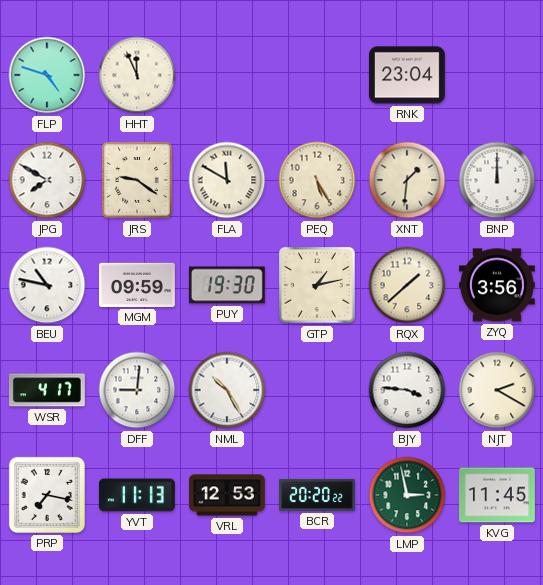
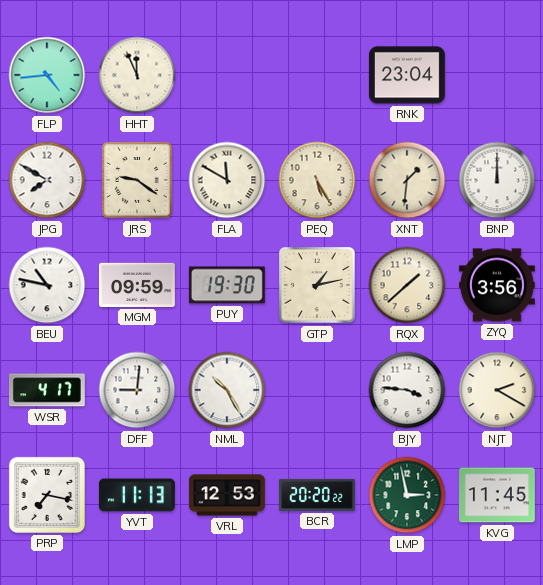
FLP: 4:48 -> 4:44 (47, 75)
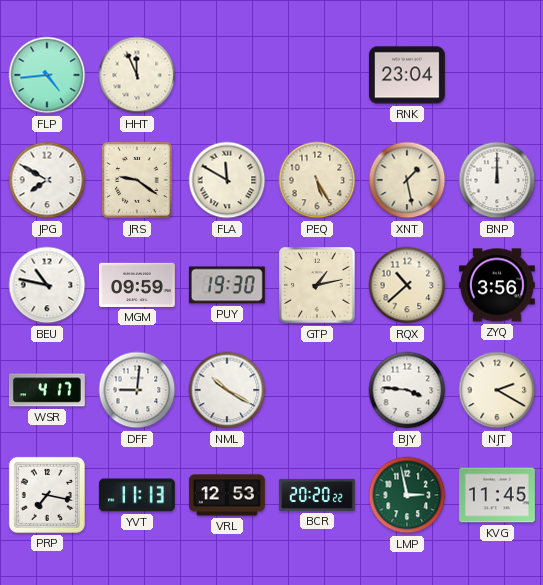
XNT: 1:31 -> 1:28 (407, 180)
RQX: 1:38 -> 10:38 (407, 285)
NML: 10:25 -> 10:20 (227, 390)
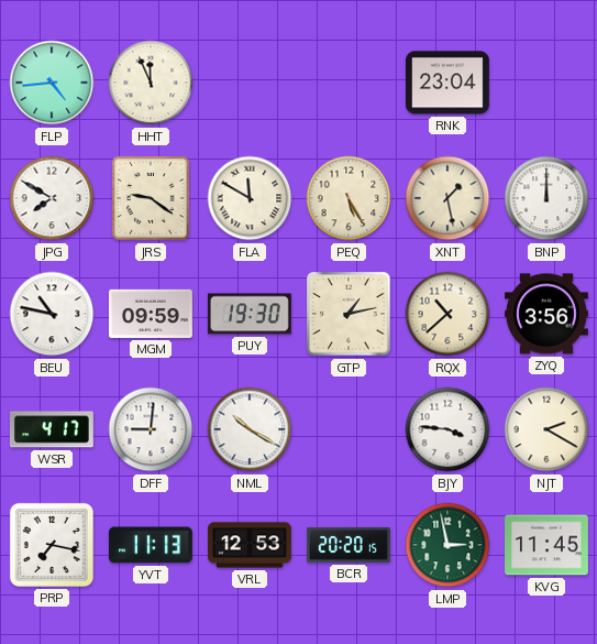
BCR: 20:20:22 -> 20:20:15 (350, 545)
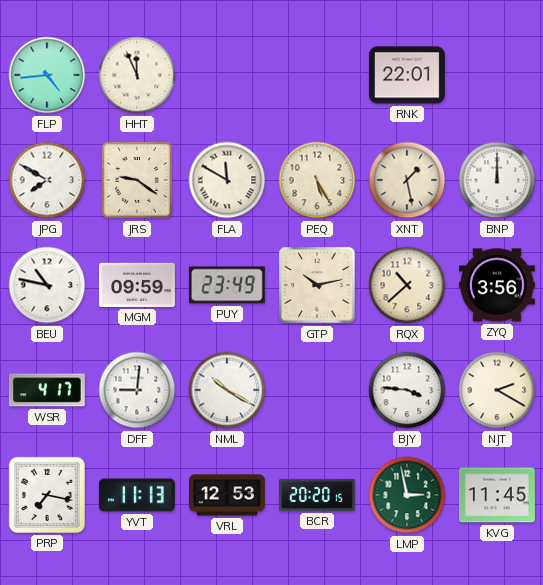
RNK: 23:04 -> 22:01 (407, 75)
PUY: 19:30 -> 23:49 (227, 285)
GTP: 1:13 -> 10:13 (317, 285)
